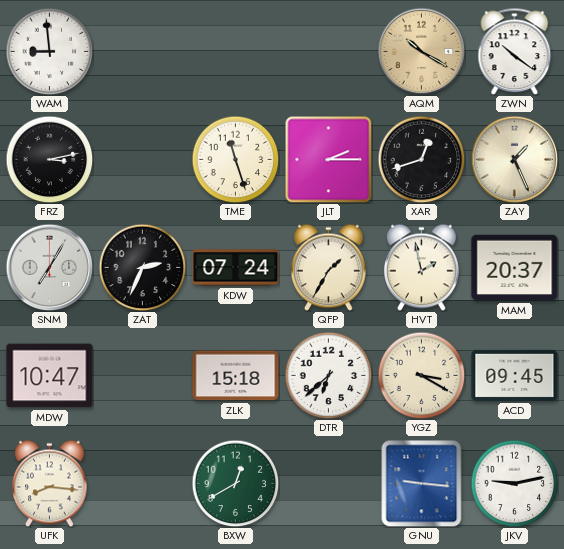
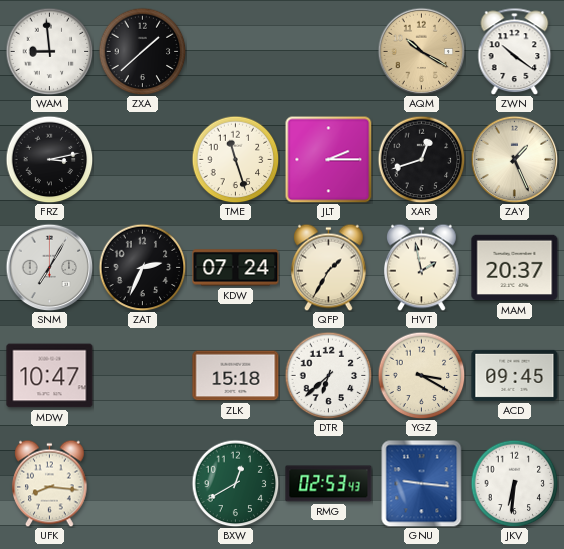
ZXA: none -> 1:38 (142, 51)
RMG: none -> 02:53 (329, 484)
JKV: 9:13 -> 6:31 (514, 483)
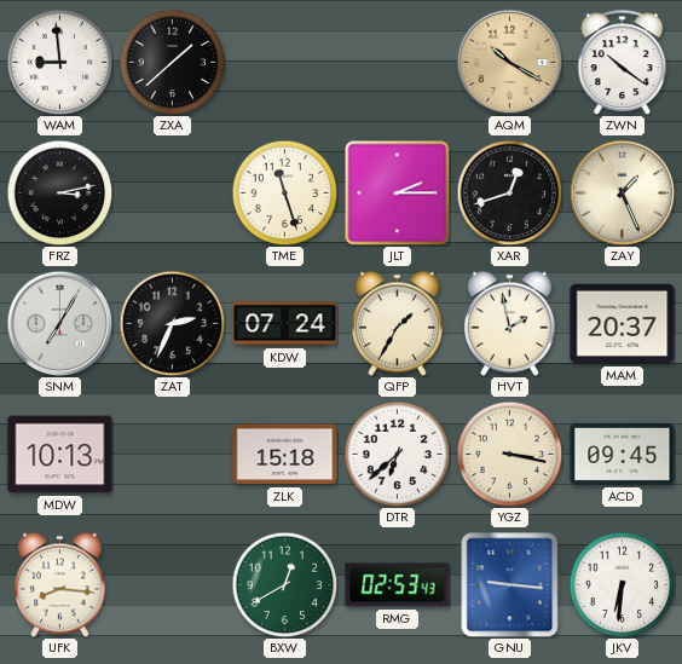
MDW: 10:47 -> 10:13 (60, 455)
YGZ: 3:20 -> 3:17 (509, 454)
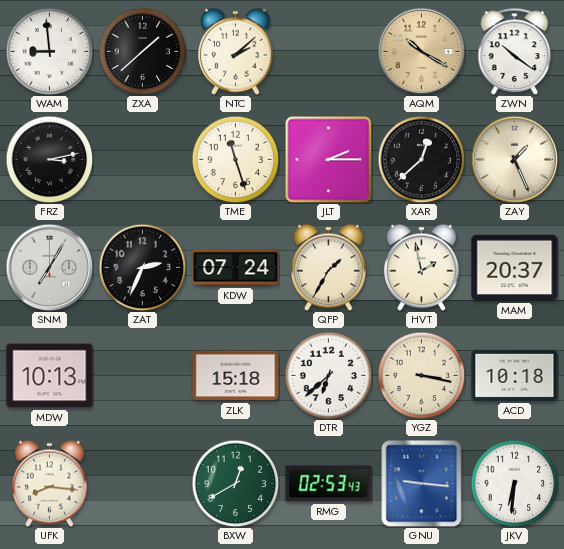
NTC: none -> 2:08 (236, 51)
XAR: 12:42 -> 12:38 (421, 159)
ACD: 09:45 -> 10:18 (515, 375)
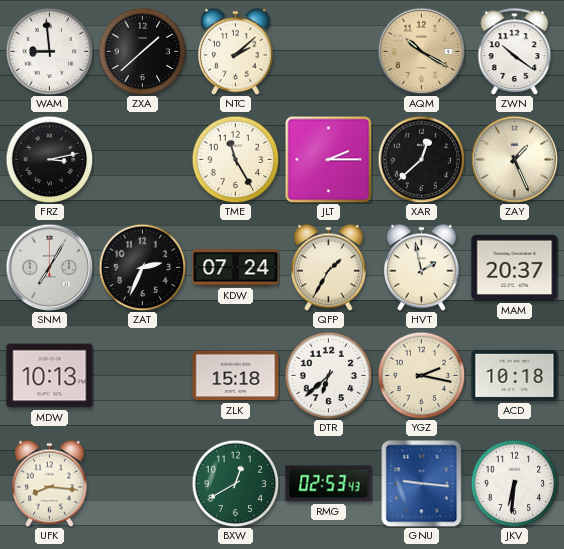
TME: 11:27 -> 11:25 (235, 159)
YGZ: 3:17 -> 2:17 (421, 375)
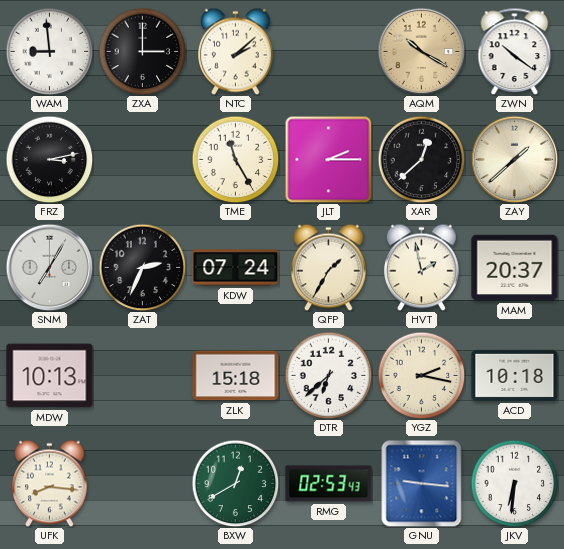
ZXA: 1:38 -> 3:00 (142, 51)
ZAY: 1:26 -> 1:38 (514, 159)
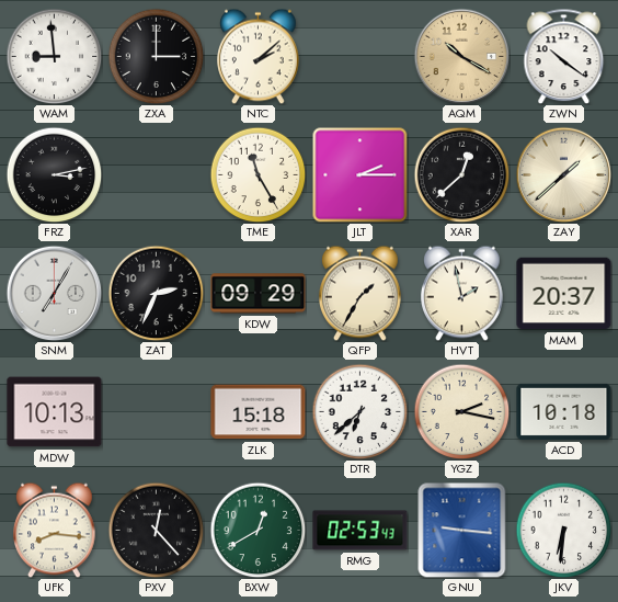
KDW: 07:24 -> 09:29 (259, 294)
PXV: none -> 12:23 (156, 530)
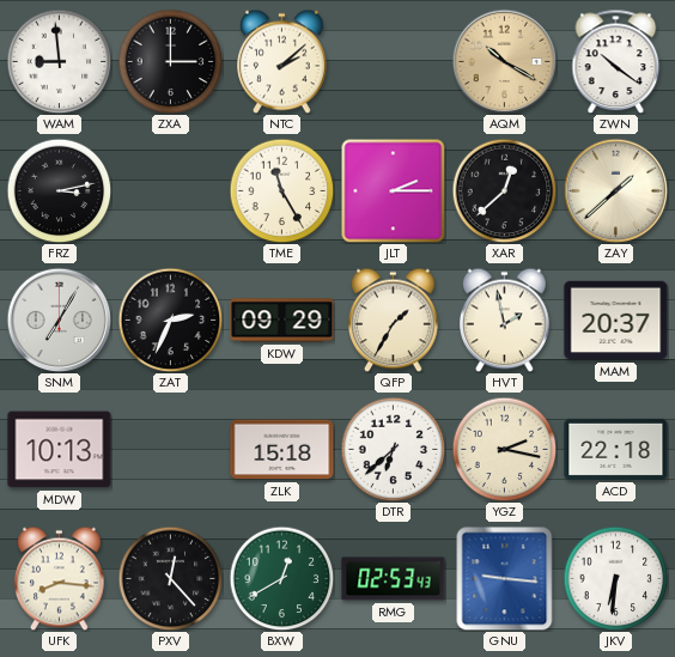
ACD: 10:18 -> 22:18 (616, 449)
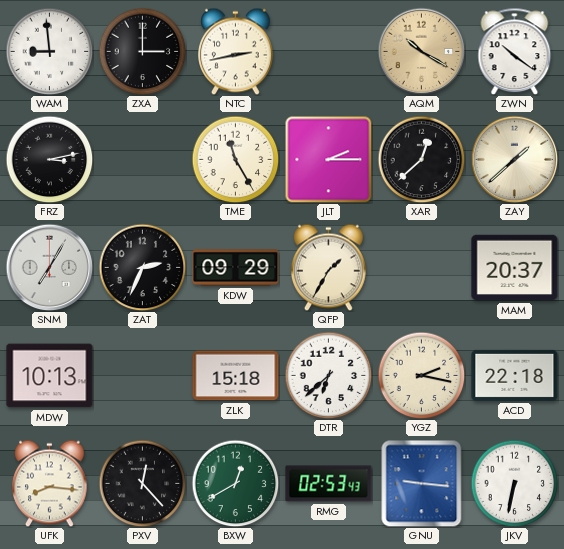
NTC: 2:08 -> 2:43 (236, 51)
HVT: 1:58 -> none (505, 320)
JKV: 6:31 -> 6:32 (514, 483)
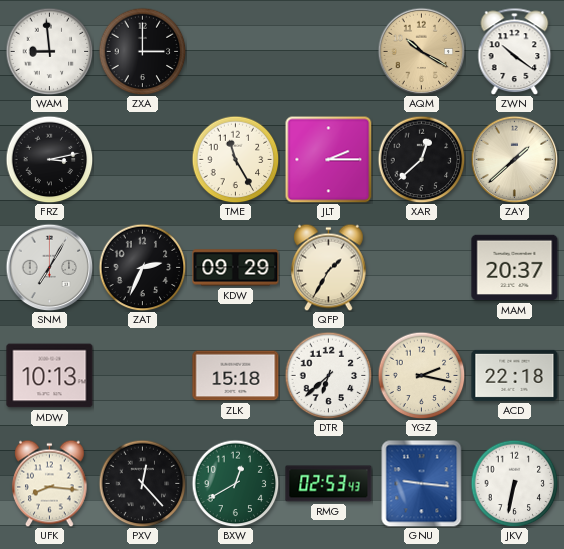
NTC: 2:43 -> none (236, 51)
